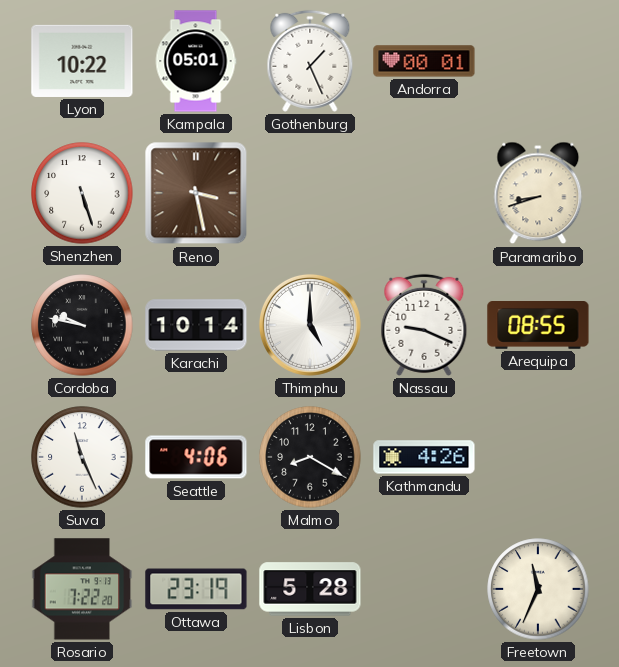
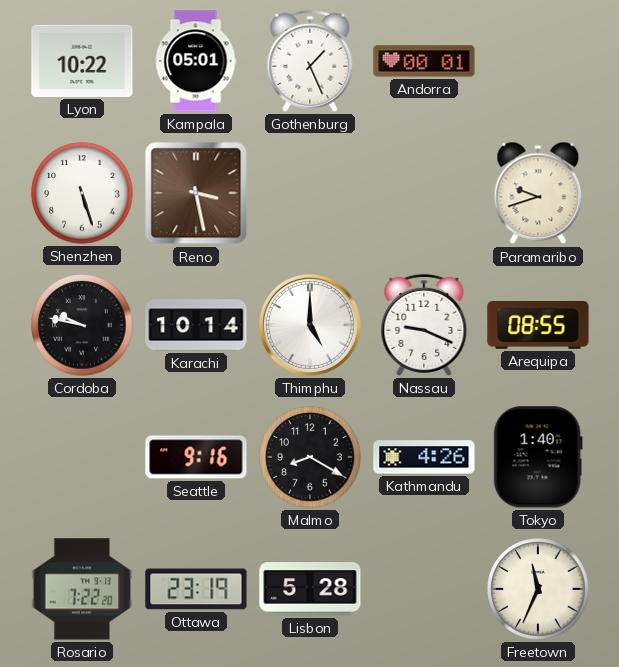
Paramaribo: 8:42 -> 9:42 (538, 193)
Suva: 11:26 -> none (82, 457)
Seattle: 4:06 -> 9:16 (196, 457)
Tokyo: none -> 1:40 (538, 457)
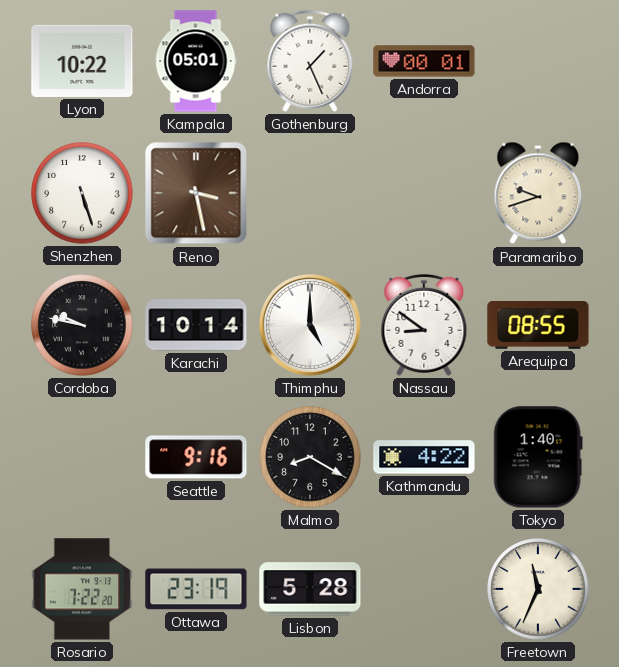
Nassau: 9:19 -> 8:51 (424, 325)
Kathmandu: 4:26 -> 4:22 (424, 457)
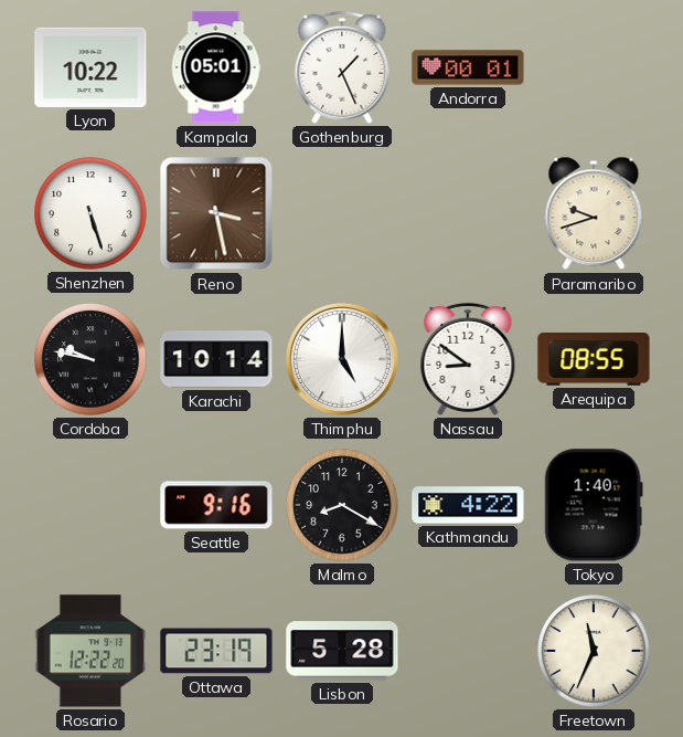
Rosario: 7:22 -> 12:22 (90, 651)
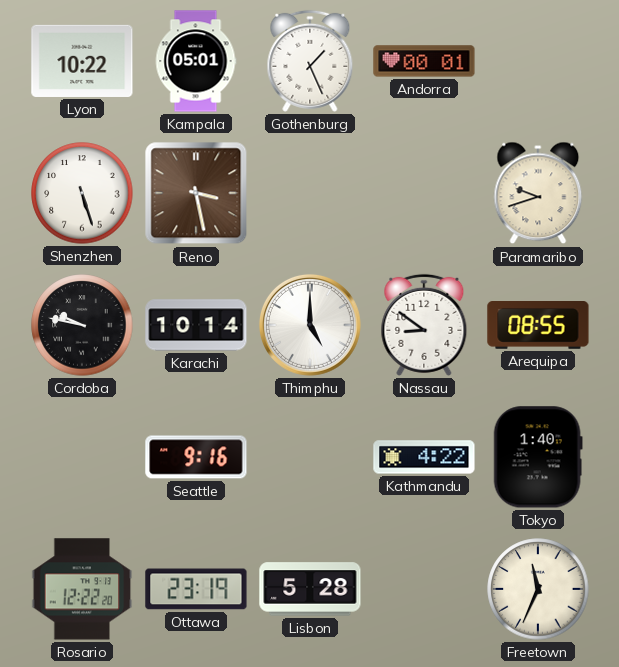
Malmo: 8:20 -> none (342, 505)
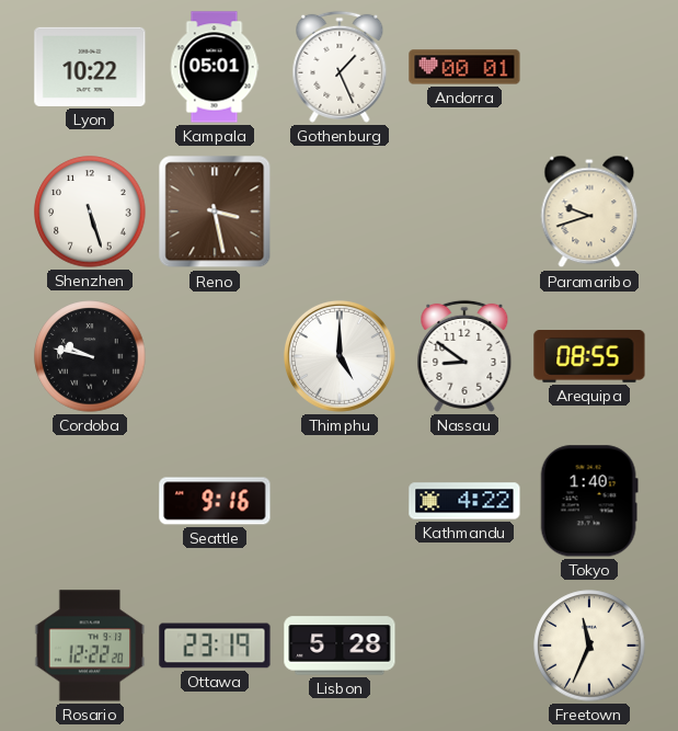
Karachi: 10:14 -> none (196, 325)
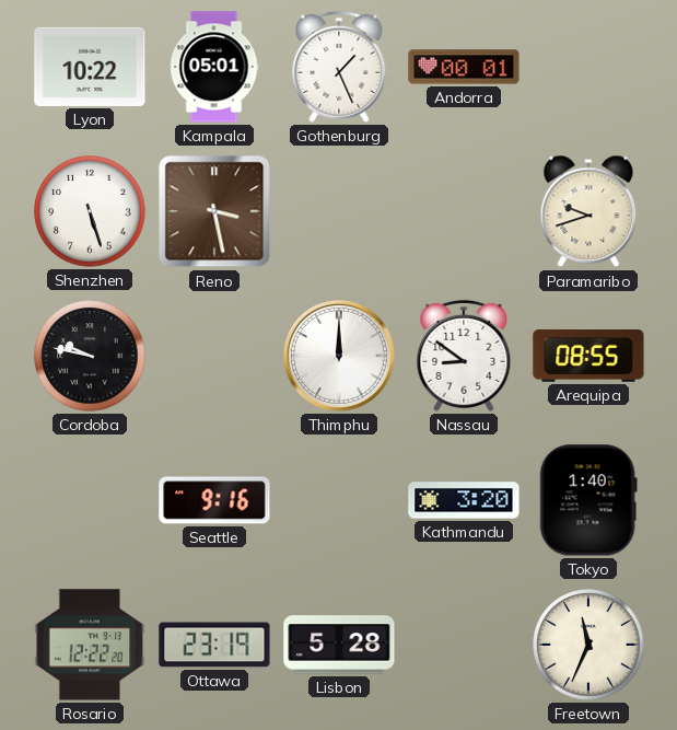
Thimphu: 5:00 -> 12:00 (339, 356)
Kathmandu: 4:22 -> 3:20 (464, 500)
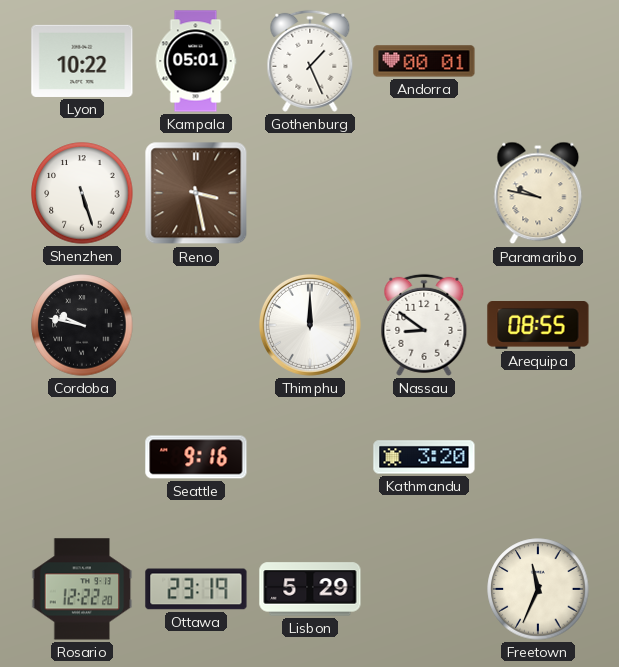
Paramaribo: 9:42 -> 9:47 (538, 193)
Tokyo: 1:40 -> none (588, 500)
Lisbon: 5:28 -> 5:29 (310, 589)
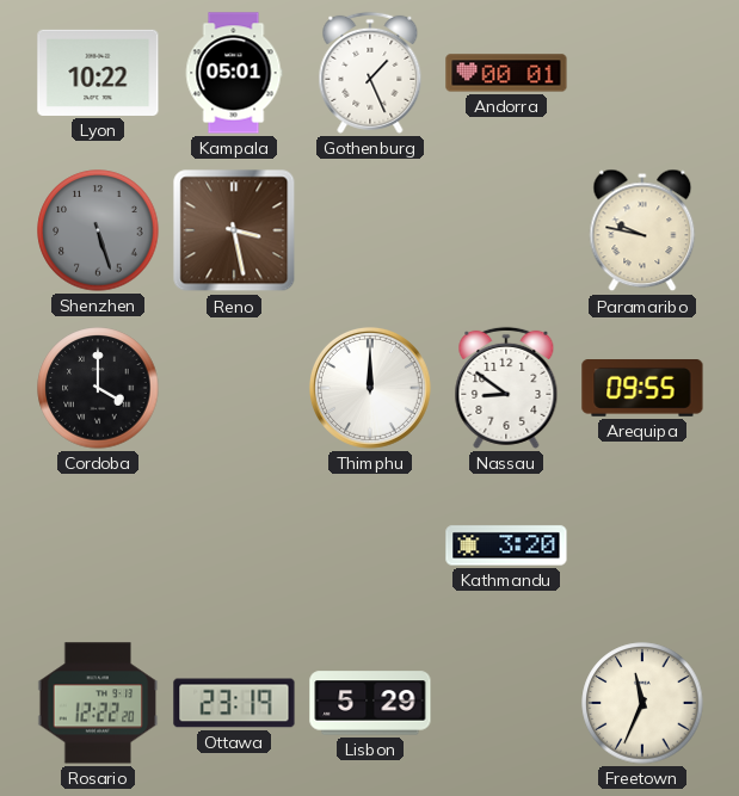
Shenzhen dial: white -> grey (98, 230)
Cordoba: 9:47 -> 4:00 (98, 388)
Arequipa: 08:55 -> 09:55 (642, 389)
Seattle: 9:16 -> none (196, 457)
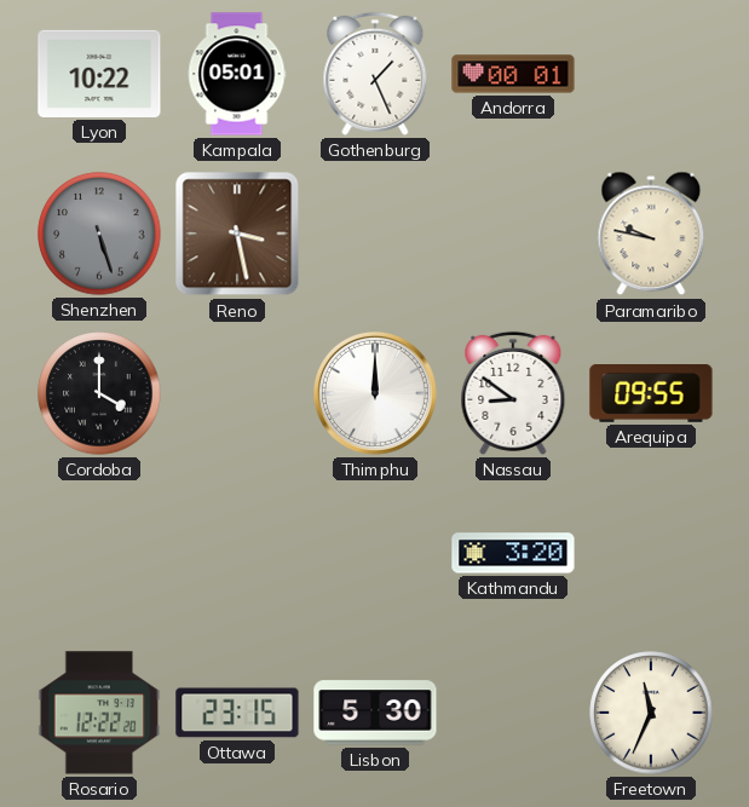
Ottawa: 23:19 -> 23:15 (237, 713)
Lisbon: 5:29 -> 5:30 (375, 713)
